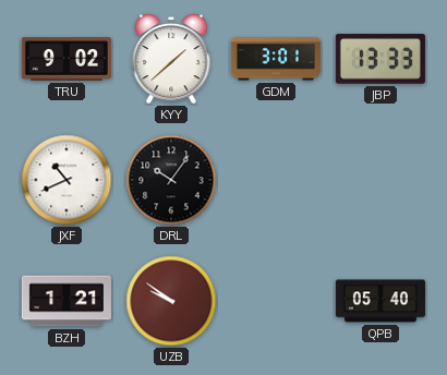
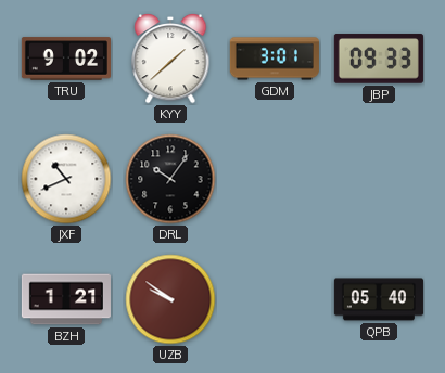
JBP: 13:33 -> 09:33 (379, 59)
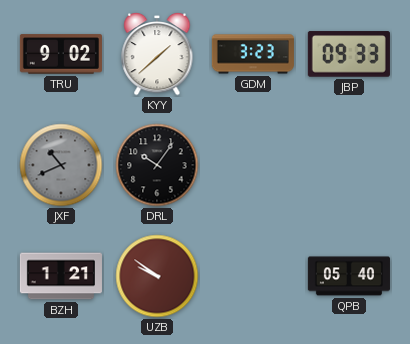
GDM: 3:01 -> 3:23 (253, 54)
JXF dial: white -> grey (61, 165)
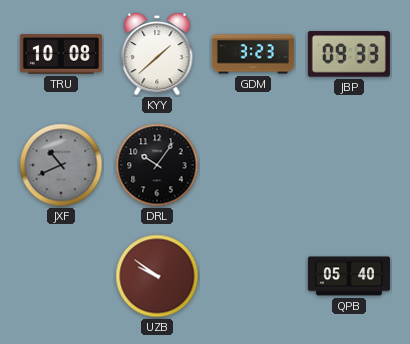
TRU: 9:02 -> 10:08 (61, 54)
BZH: 1:21 -> none (61, 276)
